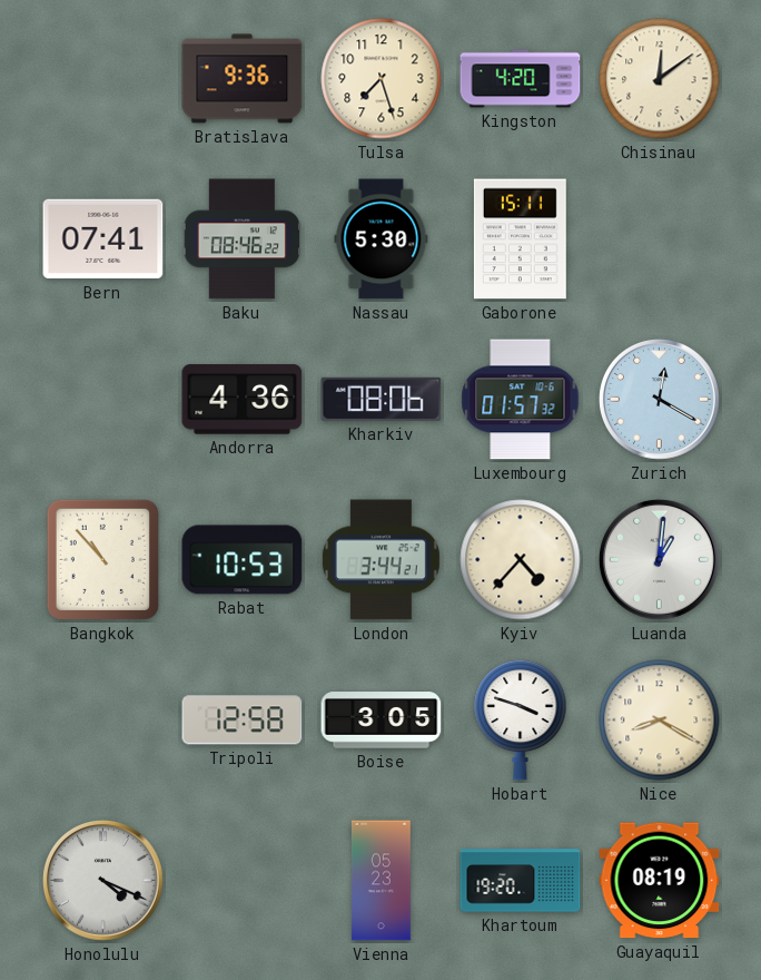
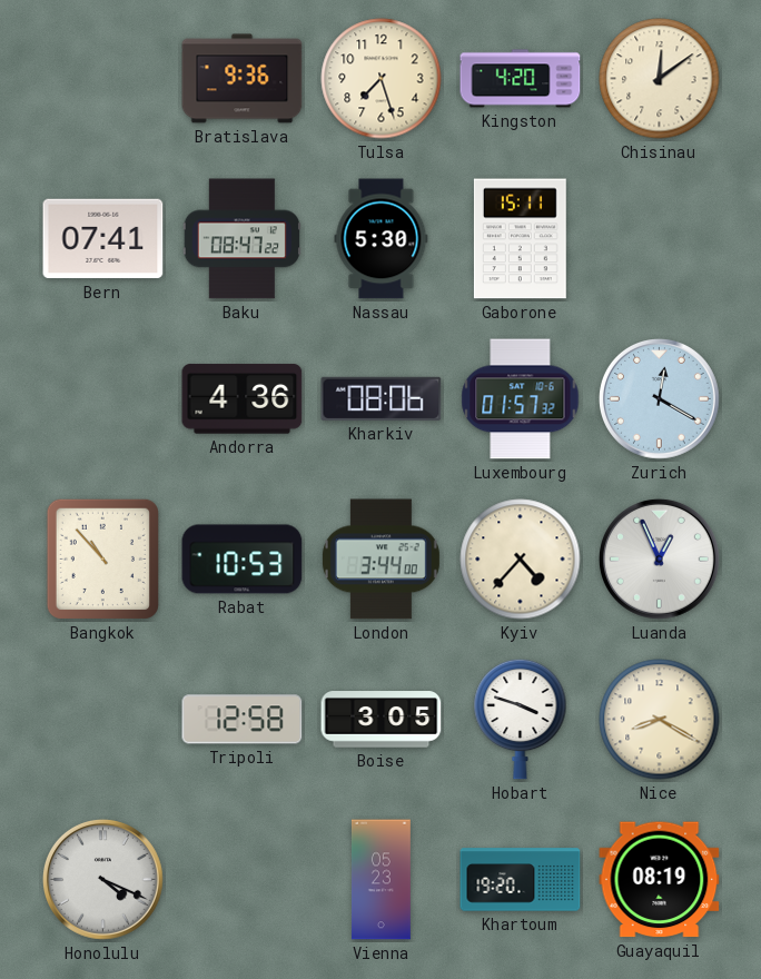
Baku: 08:46 -> 08:47 (241, 239)
London: 3:44:21 -> 3:44:00 (381, 560)
Luanda: 1:01 -> 12:56 (660, 560)
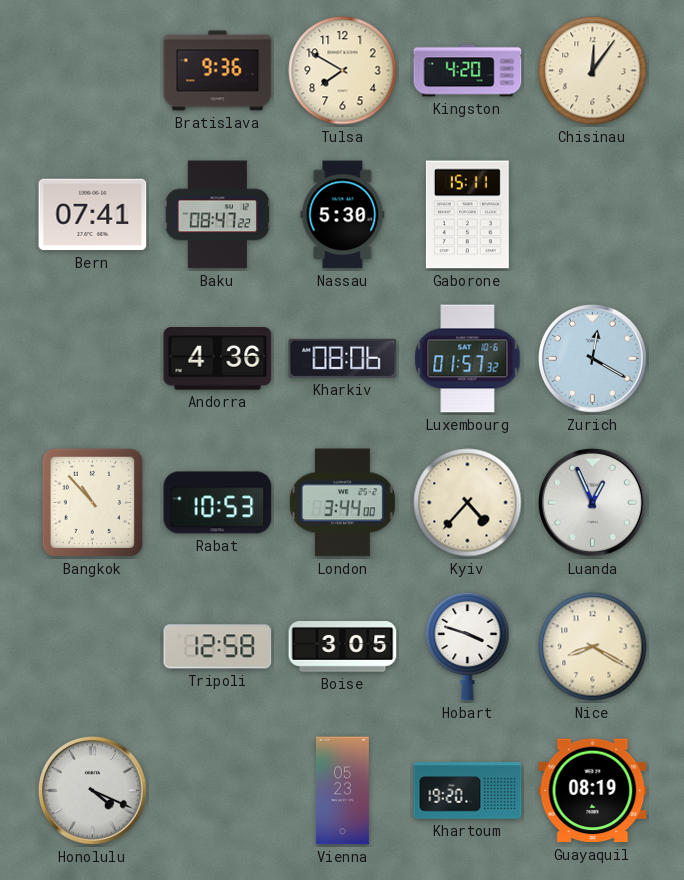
Tulsa: 7:27 -> 7:50 (343, 71)
Chisinau: 12:09 -> 12:06 (593, 71)
